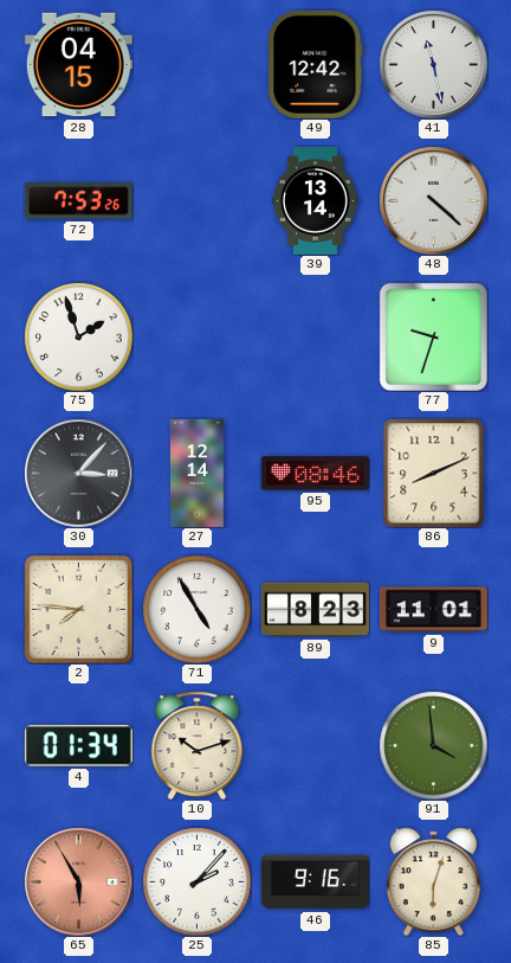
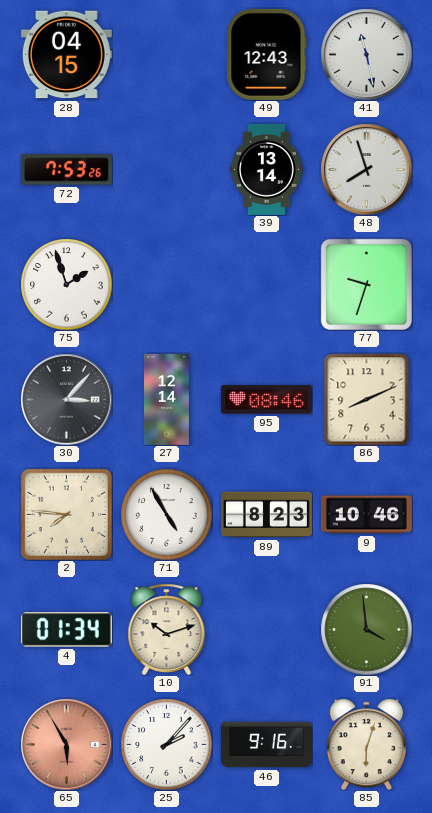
49: 12:42 -> 12:43 (267, 54)
48: 4:22 -> 7:57 (366, 169)
9: 11:01 -> 10:46 (366, 515)
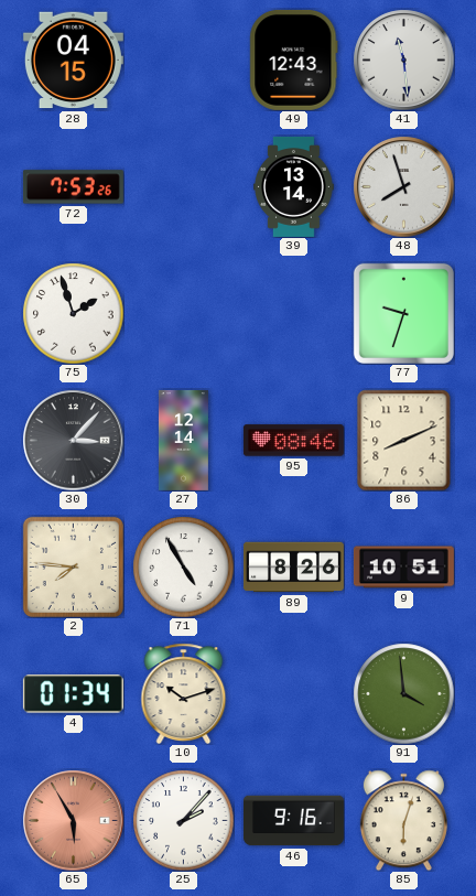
41: 11:28 -> 11:29 (403, 60)
89: 8:23 -> 8:26 (293, 568)
9: 10:46 -> 10:51 (403, 568)
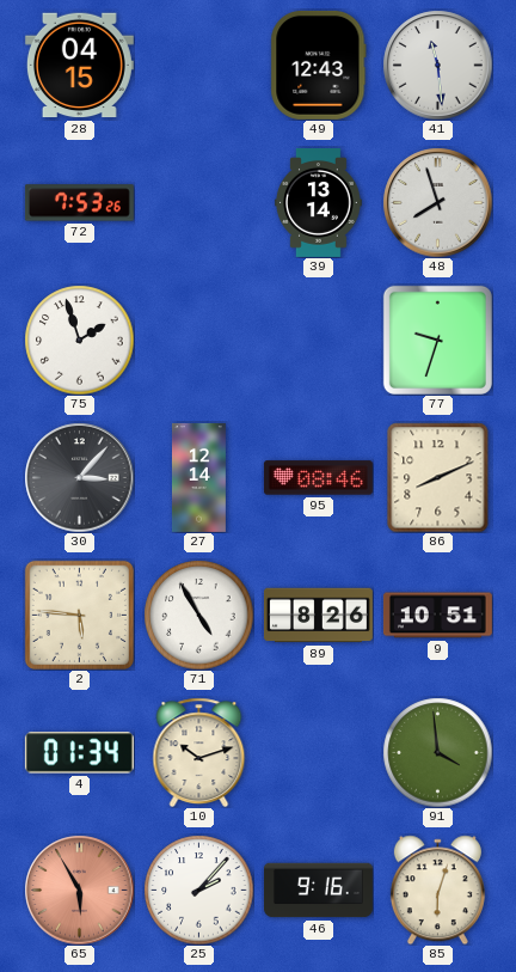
2: 7:46 -> 5:46 (79, 615)
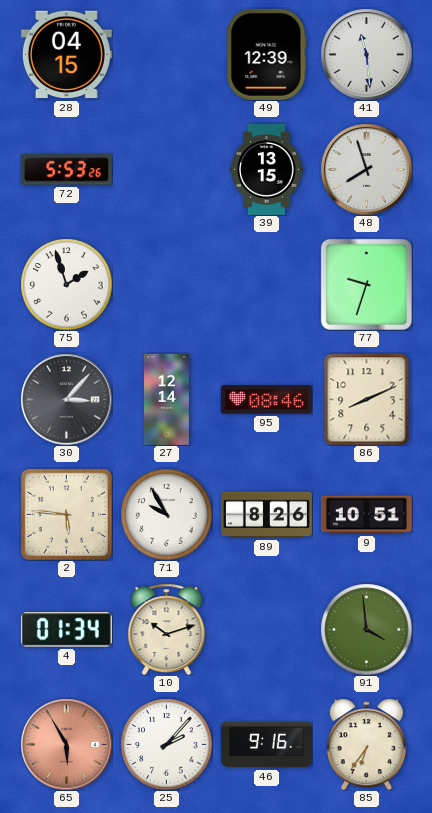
49: 12:43 -> 12:39 (267, 54)
72: 7:53 -> 5:53 (66, 170)
39: 13:14 -> 13:15 (267, 169)
71: 4:55 -> 9:55 (166, 514)
85: 6:03 -> 6:36 (366, 744)
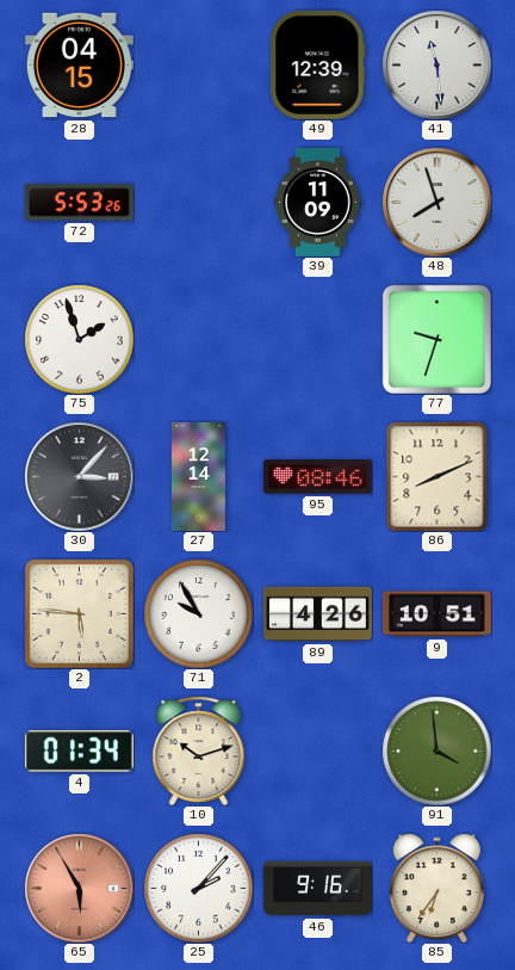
39: 13:15 -> 11:09 (318, 202)
89: 8:26 -> 4:26 (317, 614)
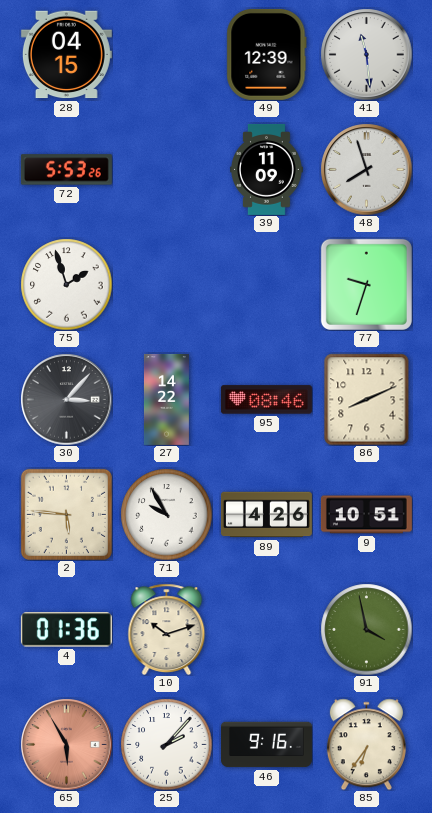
27: 12:14 -> 14:22 (166, 399)
4: 01:34 -> 01:36 (66, 630)
91: 3:59 -> 3:58 (366, 629)
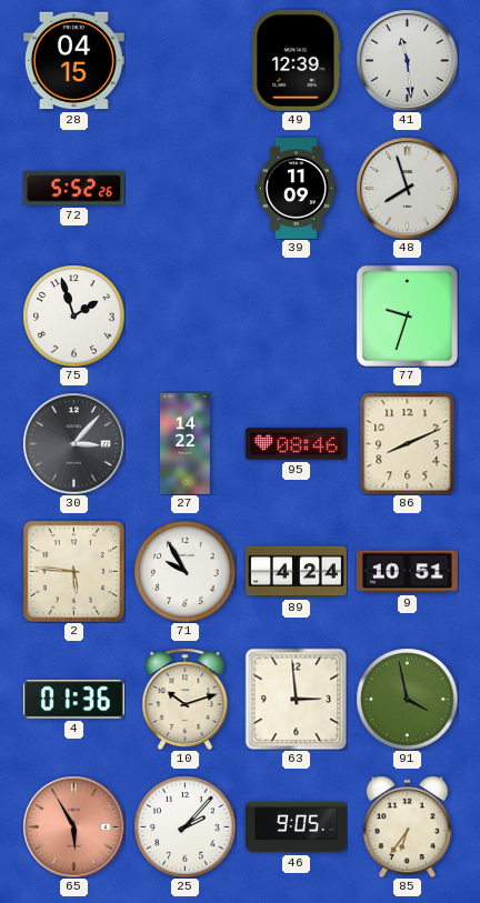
72: 5:53 -> 5:52 (73, 189)
89: 4:26 -> 4:24 (296, 572)
63: none -> 2:59 (296, 699)
46: 9:16 -> 9:05 (296, 827)
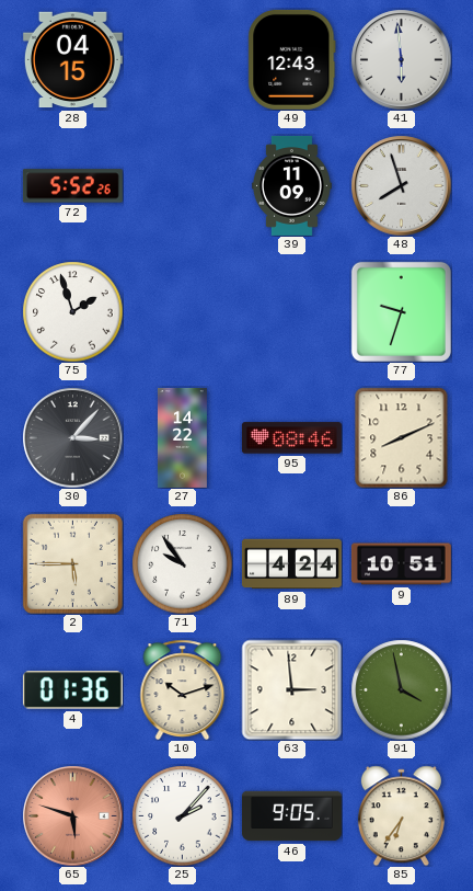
49: 12:39 -> 12:43 (292, 59)
41: 11:29 -> 5:59 (401, 59)
2: 5:46 -> 5:45 (72, 563)
71: 9:55 -> 9:54 (182, 563)
65: 5:55 -> 5:48 (72, 815)
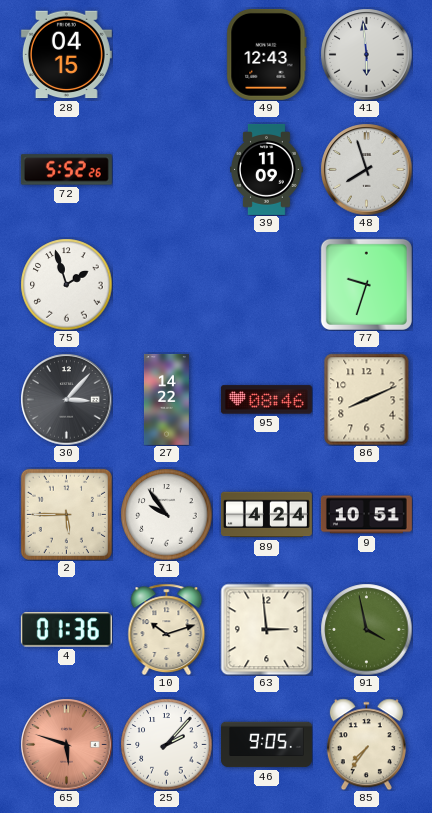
85: 6:36 -> 7:36 (366, 744)
